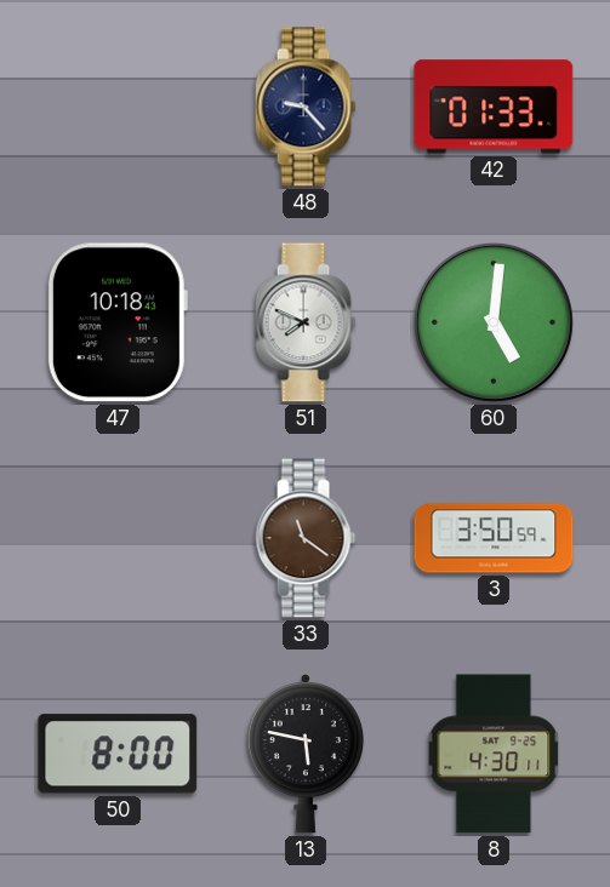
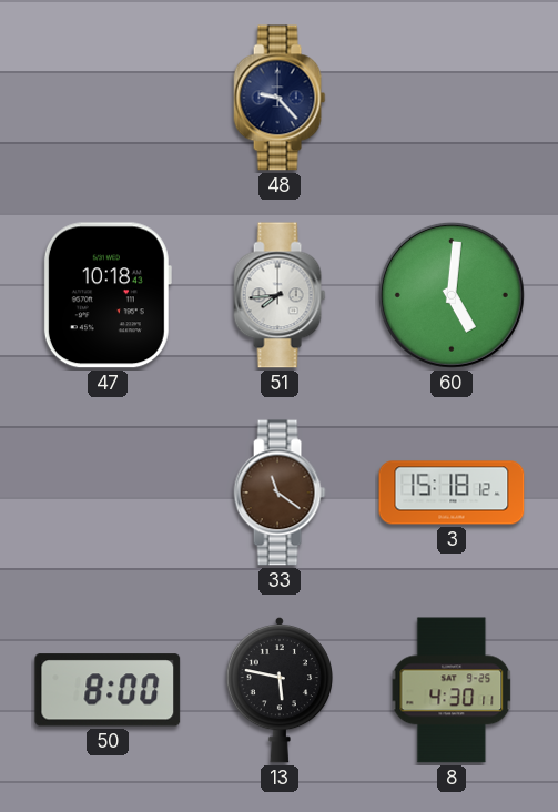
42: 01:33 -> none (494, 107)
51: 7:49 -> 7:44 (280, 295)
3: 3:50 -> 15:18 (452, 493)
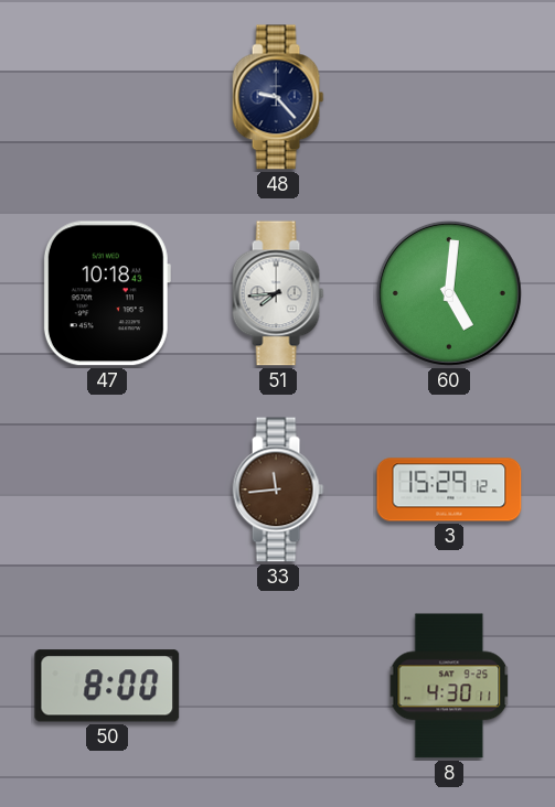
33: 11:21 -> 11:44 (278, 489)
3: 15:18 -> 15:29 (449, 489)
13: 5:47 -> none (280, 690)
